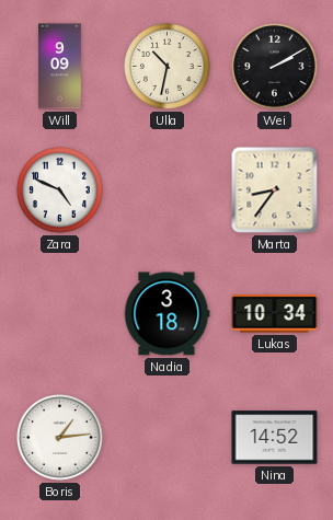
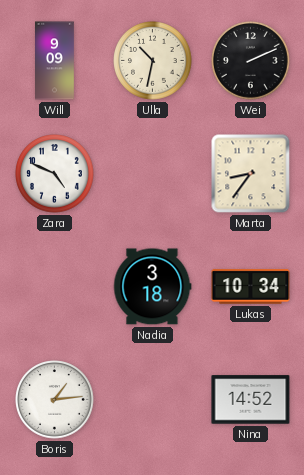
Wei: 2:10 -> 2:11 (251, 61)
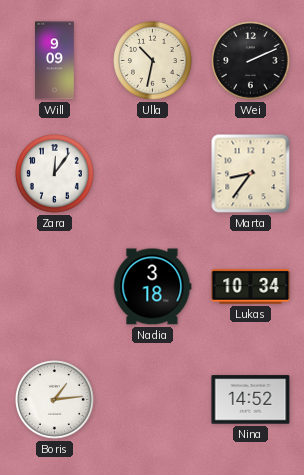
Zara: 4:49 -> 12:06 (55, 174)
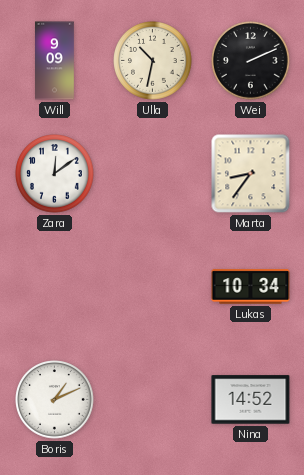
Zara: 12:06 -> 12:09 (55, 174)
Nadia: 3:18 -> none (152, 287)
Boris: 1:14 -> 1:11 (55, 400)
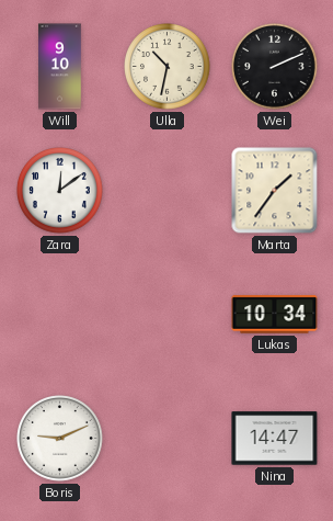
Will: 9:09 -> 9:10 (60, 67)
Marta: 8:36 -> 1:36 (275, 191)
Boris: 1:11 -> 9:11 (60, 439)
Nina: 14:52 -> 14:47 (275, 439)
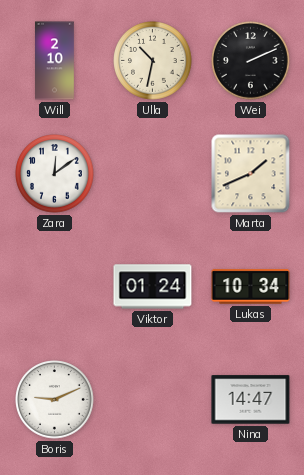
Will: 9:10 -> 2:10 (55, 61)
Marta: 1:36 -> 1:41 (251, 174)
Viktor: none -> 01:24 (153, 287)
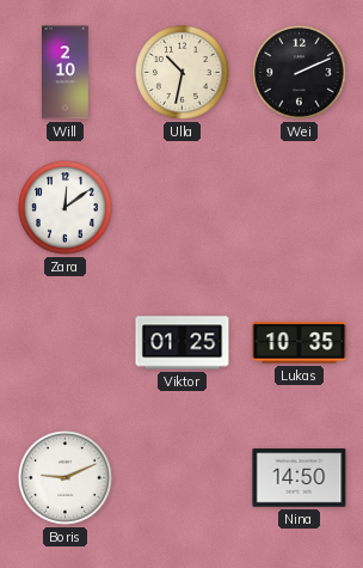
Marta: 1:41 -> none (251, 174)
Viktor: 01:24 -> 01:25 (183, 343)
Lukas: 10:34 -> 10:35 (300, 343)
Nina: 14:47 -> 14:50 (300, 478)
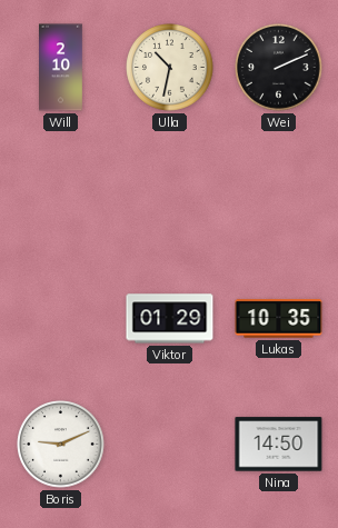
Zara: 12:09 -> none (66, 208)
Viktor: 01:25 -> 01:29 (170, 319)
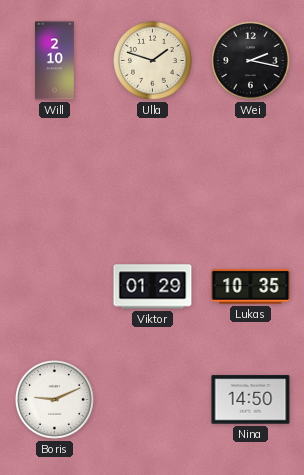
Ulla: 10:32 -> 1:48 (153, 61)
Wei: 2:11 -> 2:17 (251, 61)
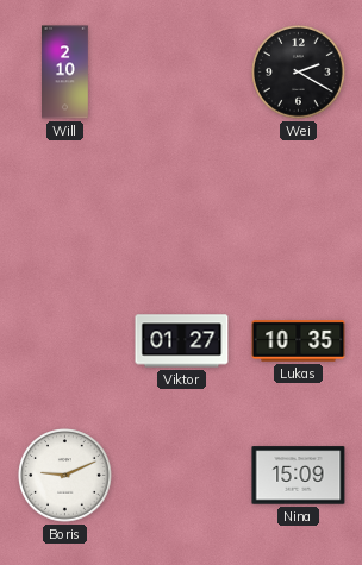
Ulla: 1:48 -> none (153, 61)
Wei: 2:17 -> 2:20 (299, 73)
Viktor: 01:29 -> 01:27 (182, 341)
Nina: 14:50 -> 15:09 (299, 476)
